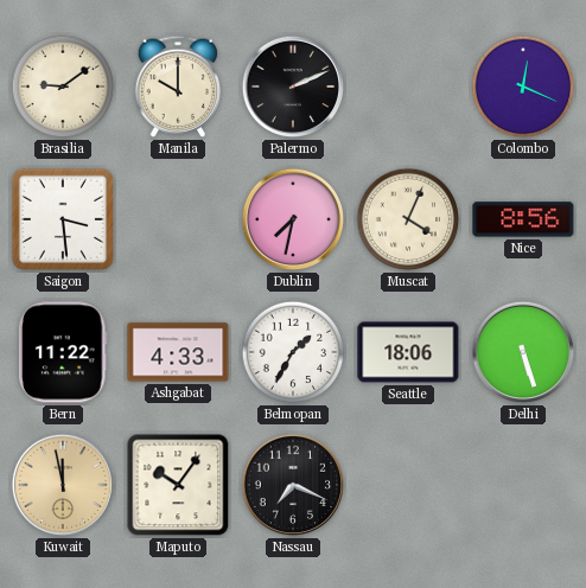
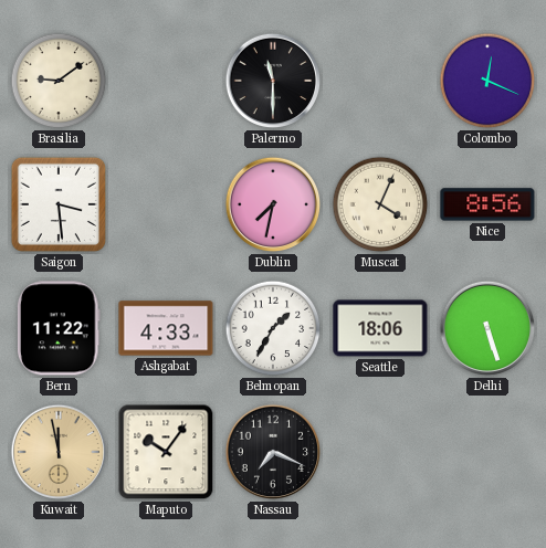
Manila: 10:00 -> none (177, 87)
Palermo: 2:11 -> 11:30 (273, 81)
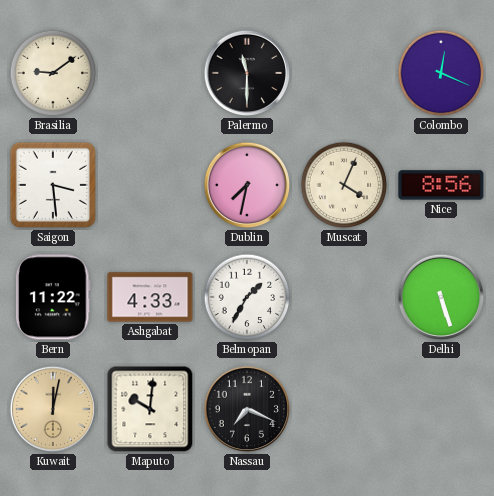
Seattle: 18:06 -> none (380, 328)
Kuwait: 11:58 -> 12:02 (53, 409)
Maputo: 10:06 -> 10:01 (150, 409)
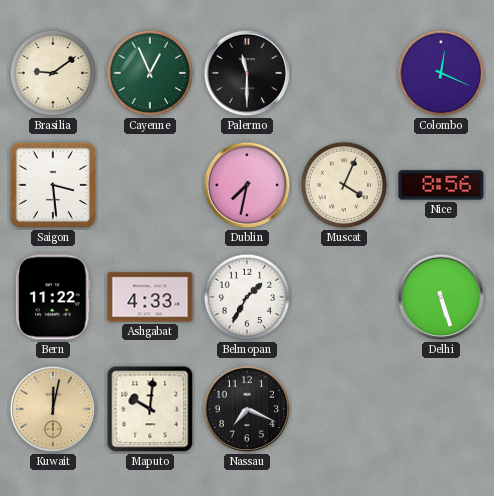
Cayenne: none -> 12:56 (150, 73)
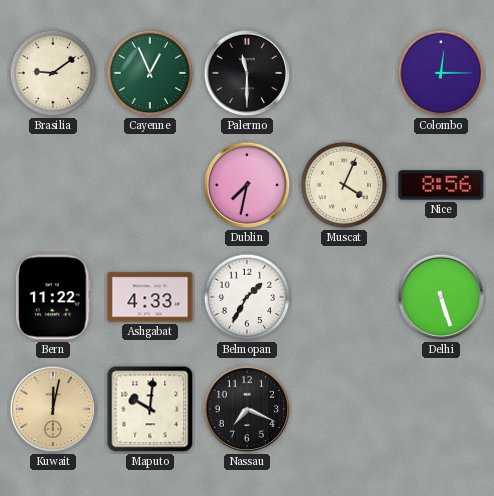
Colombo: 12:19 -> 12:15 (441, 73)
Saigon: 3:29 -> none (53, 185)
